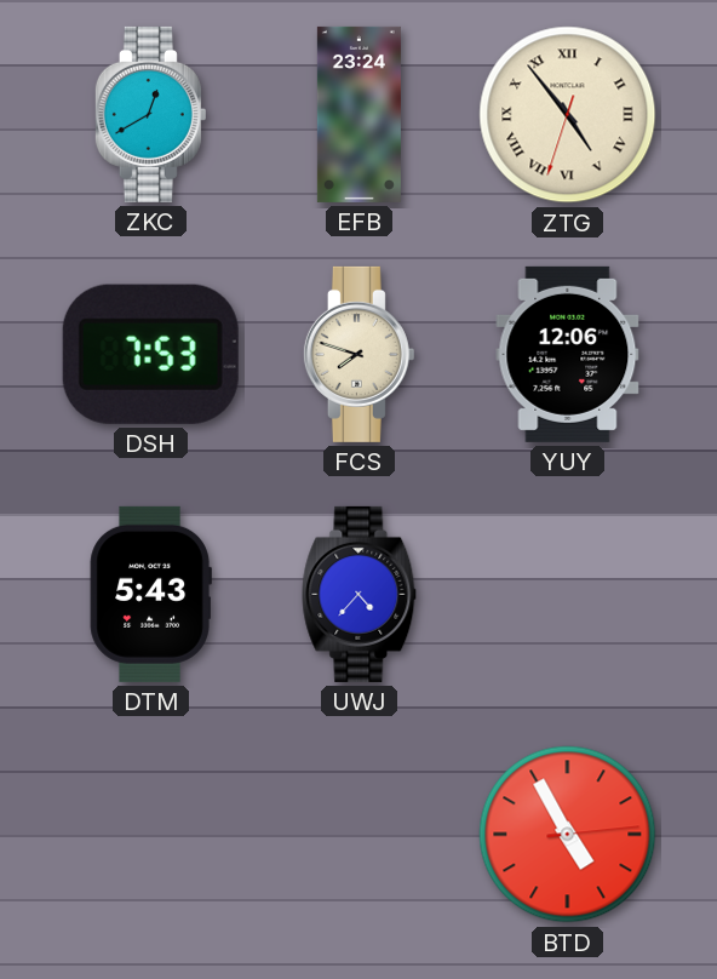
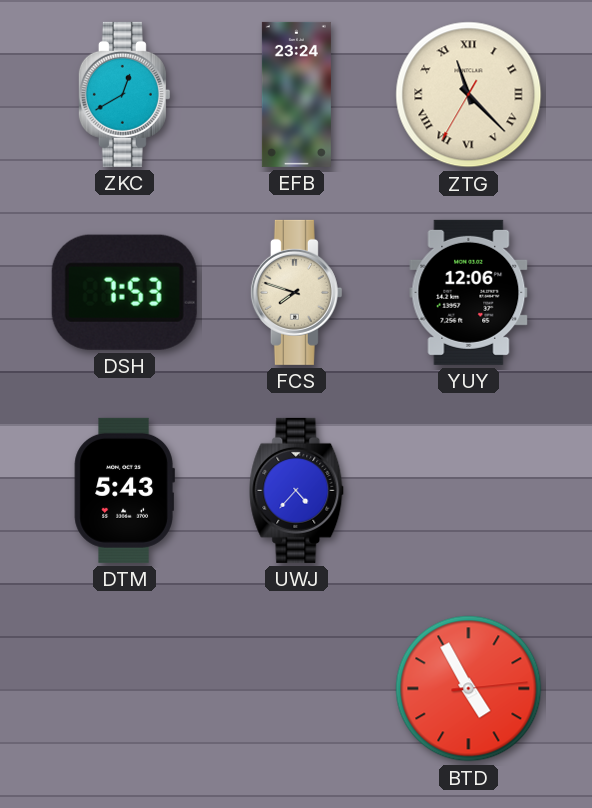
ZTG: 4:53 -> 11:22 (469, 95)
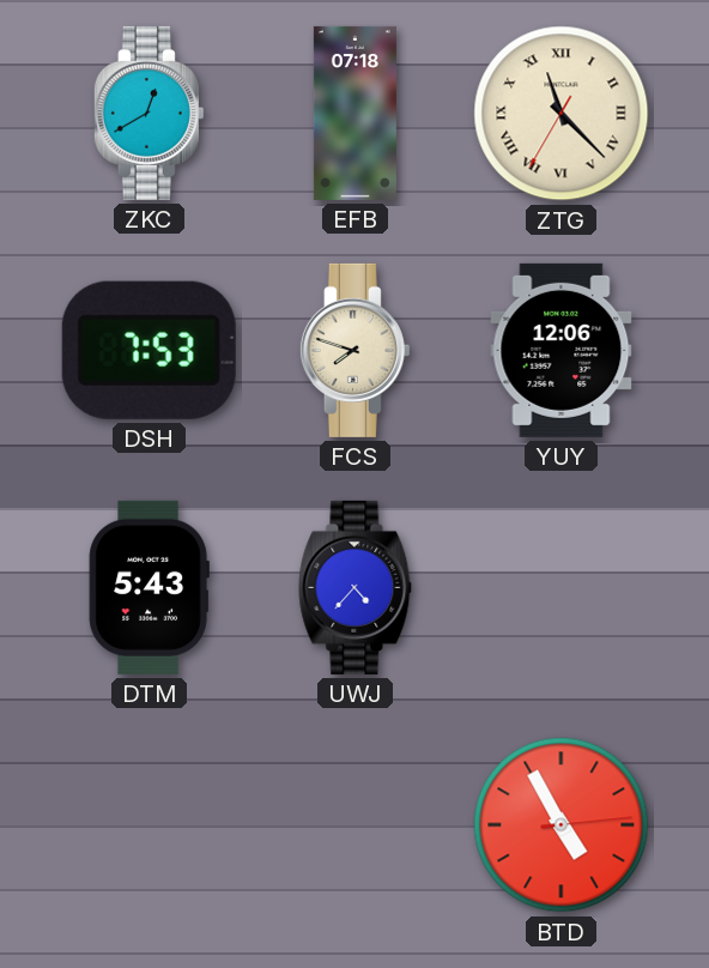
EFB: 23:24 -> 07:18 (354, 113)
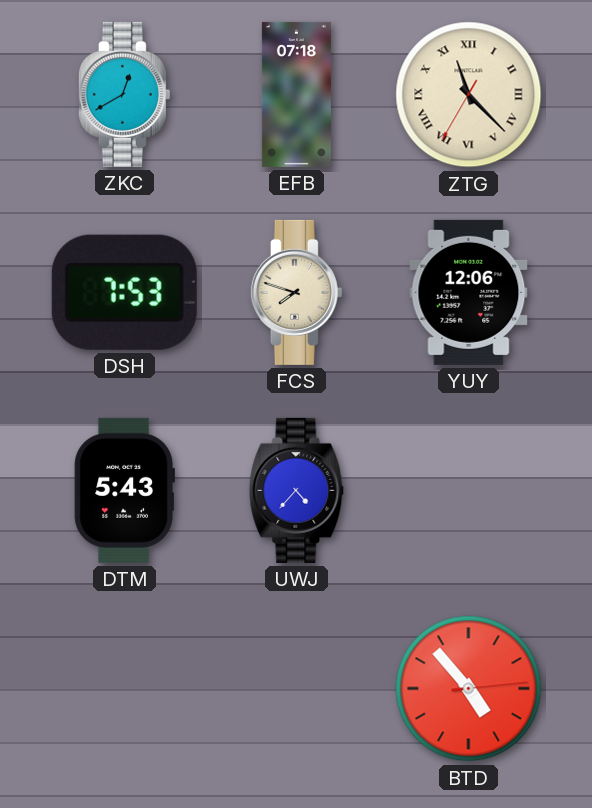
BTD: 4:55 -> 4:53 (469, 689)
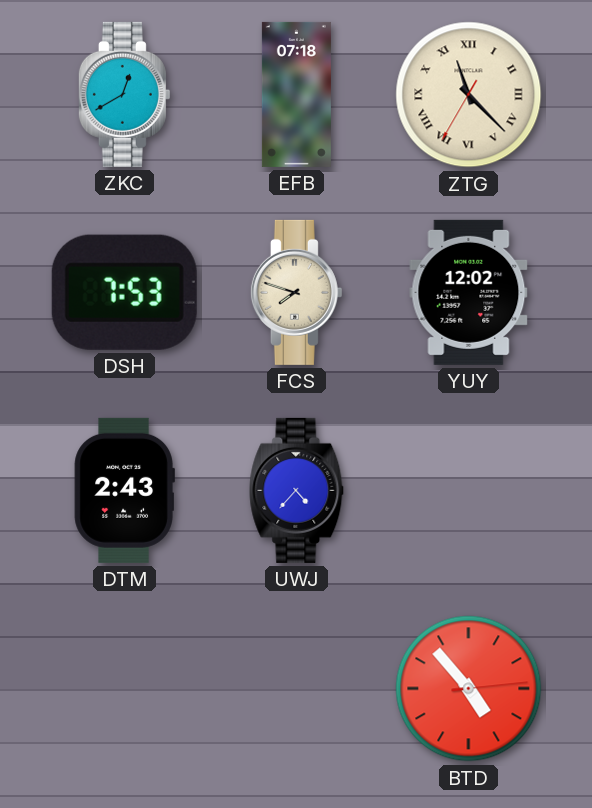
YUY: 12:06 -> 12:02 (469, 292)
DTM: 5:43 -> 2:43 (124, 490)
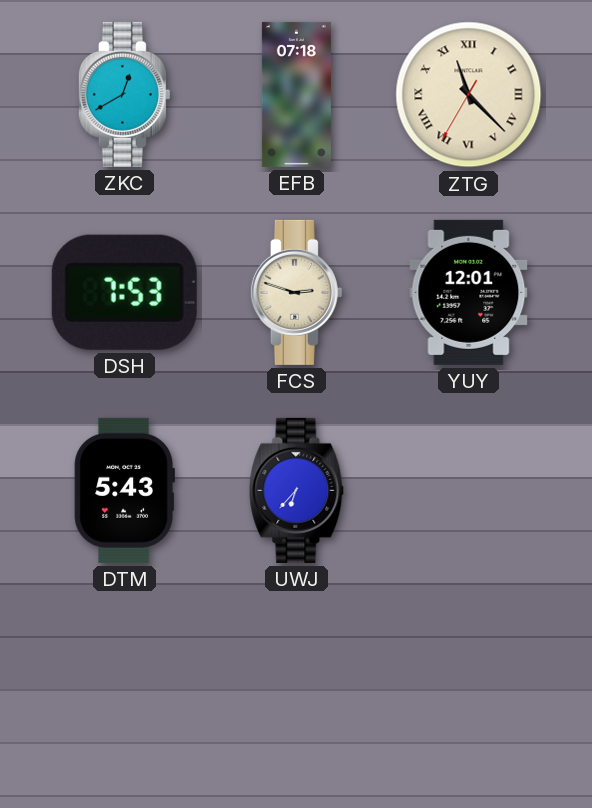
FCS: 7:48 -> 2:48 (296, 292)
YUY: 12:02 -> 12:01 (469, 292)
DTM: 2:43 -> 5:43 (124, 490)
UWJ: 4:37 -> 6:37 (297, 490)
BTD: 4:53 -> none (469, 689)
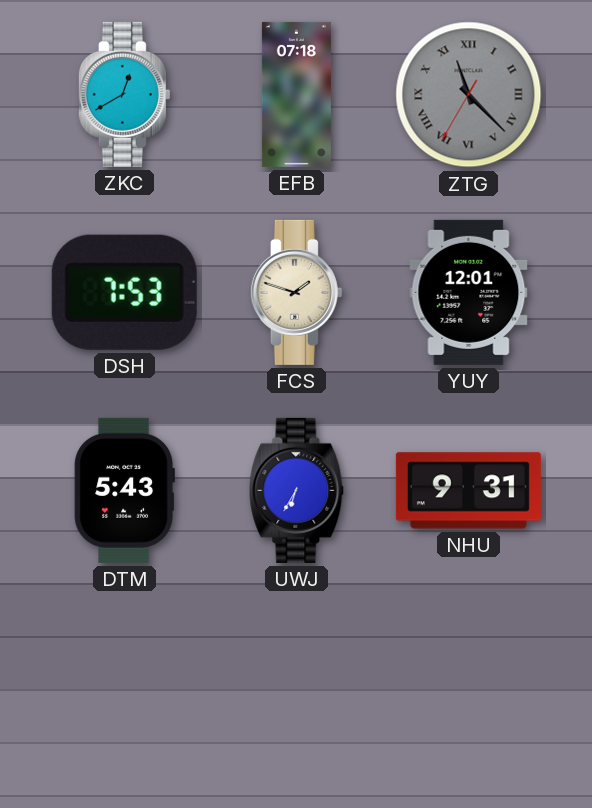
ZTG dial: cream -> grey (469, 95)
FCS: 2:48 -> 1:48 (296, 292)
UWJ: 6:37 -> 6:35 (297, 490)
NHU: none -> 9:31 (468, 491)
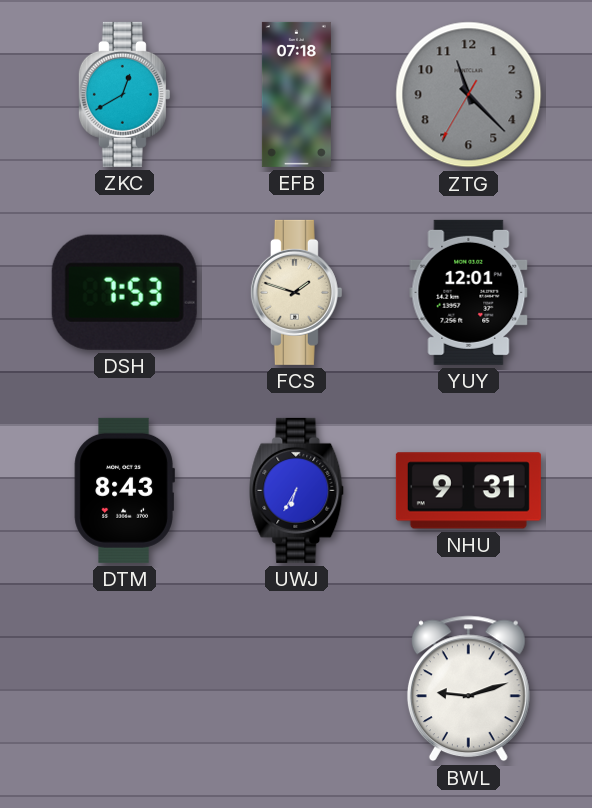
ZTG numerals: Roman -> Arabic (469, 95)
DTM: 5:43 -> 8:43 (124, 490)
BWL: none -> 9:12 (468, 689)
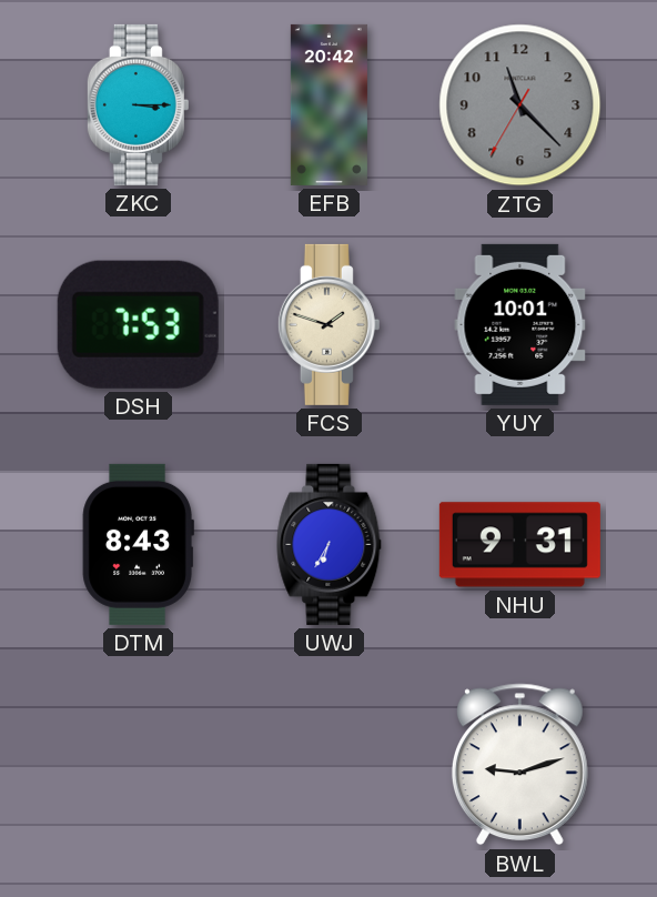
ZKC: 12:40 -> 3:15 (138, 104)
EFB: 07:18 -> 20:42 (328, 104)
YUY: 12:01 -> 10:01 (520, 324)
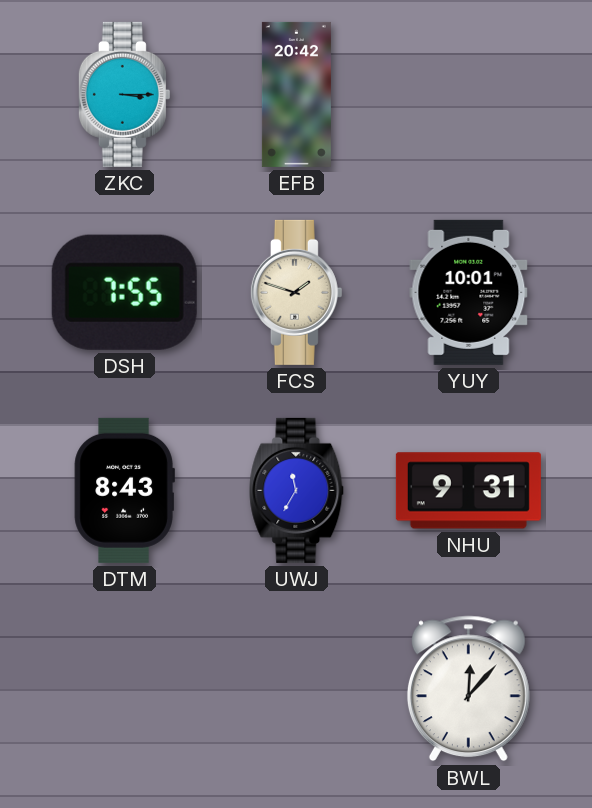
ZTG: 11:22 -> none (520, 105)
DSH: 7:53 -> 7:55 (124, 292)
UWJ: 6:35 -> 11:35 (297, 490)
BWL: 9:12 -> 12:07 (468, 689)
